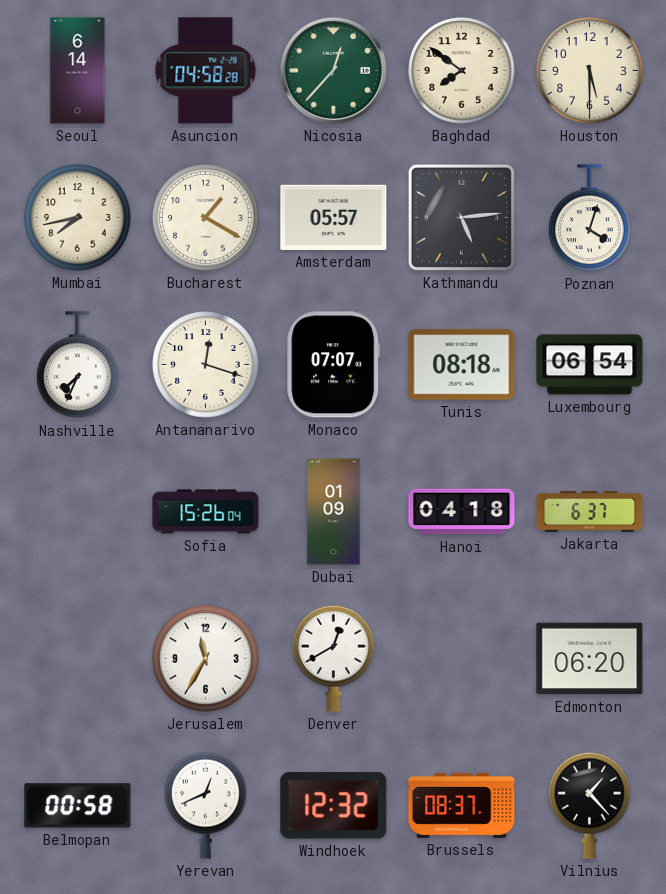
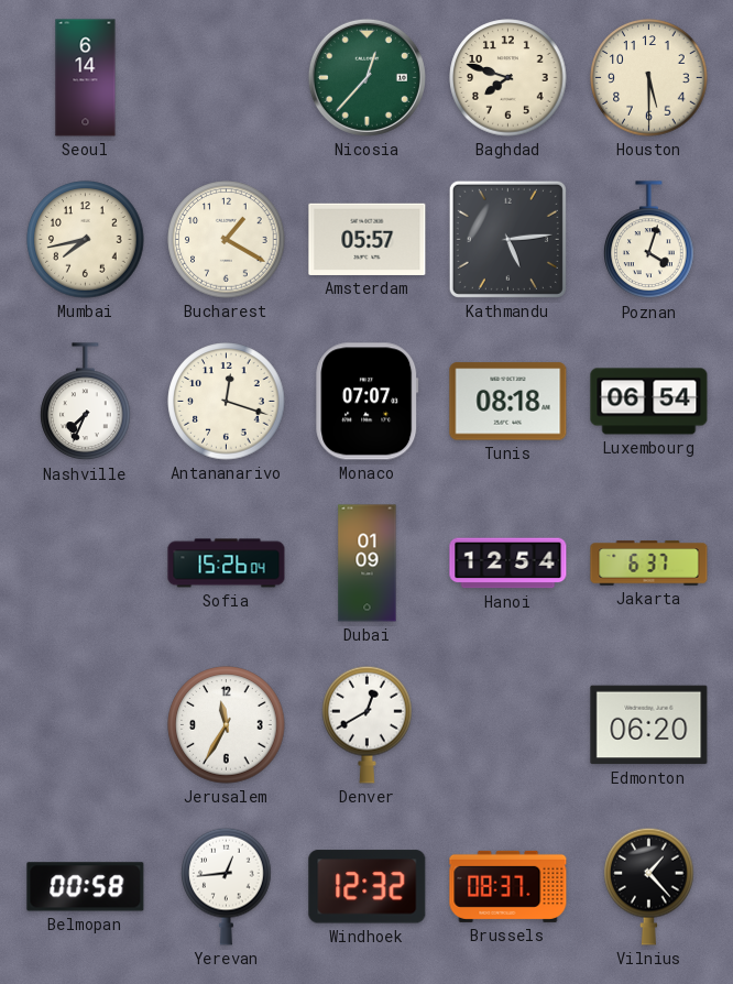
Asuncion: 04:58 -> none (206, 71)
Baghdad: 7:51 -> 7:48 (508, 78)
Hanoi: 04:18 -> 12:54 (508, 564)
Yerevan: 12:41 -> 12:44 (227, 886)
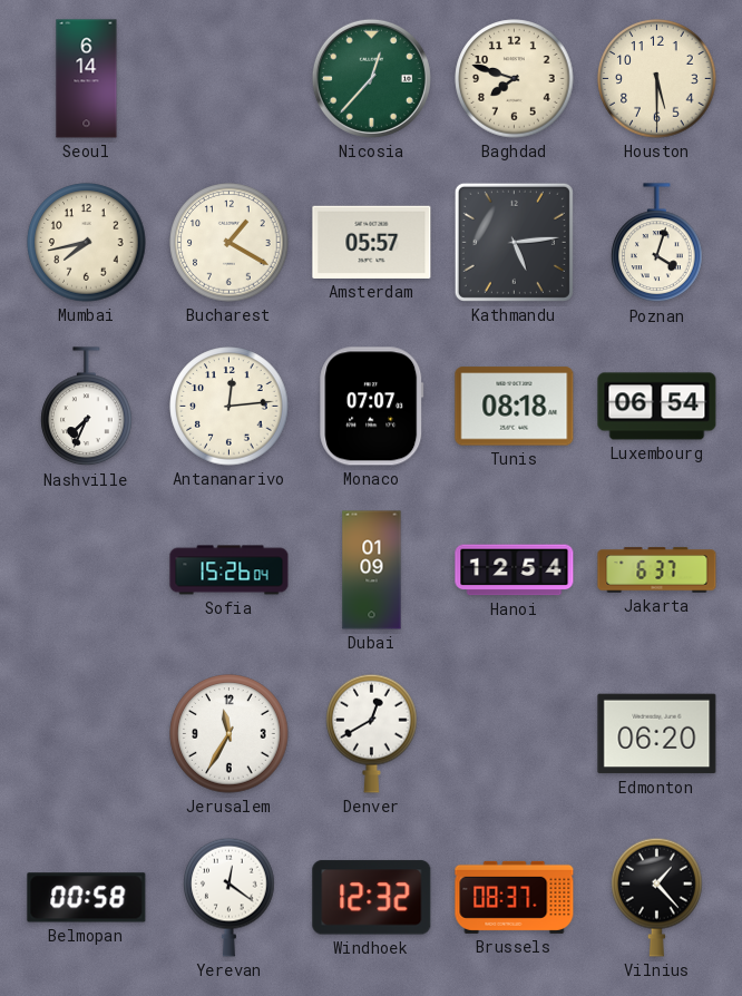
Antananarivo: 12:18 -> 12:14 (230, 407)
Yerevan: 12:44 -> 12:21 (230, 897)
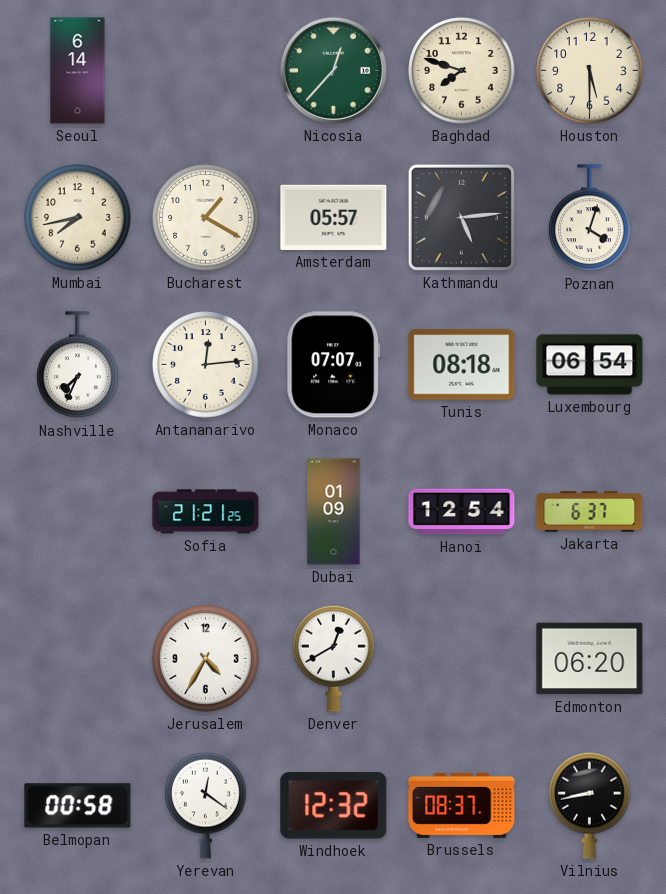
Sofia: 15:26 -> 21:21 (206, 512)
Jerusalem: 11:35 -> 4:35 (206, 659)
Vilnius: 1:23 -> 8:43 (590, 805)
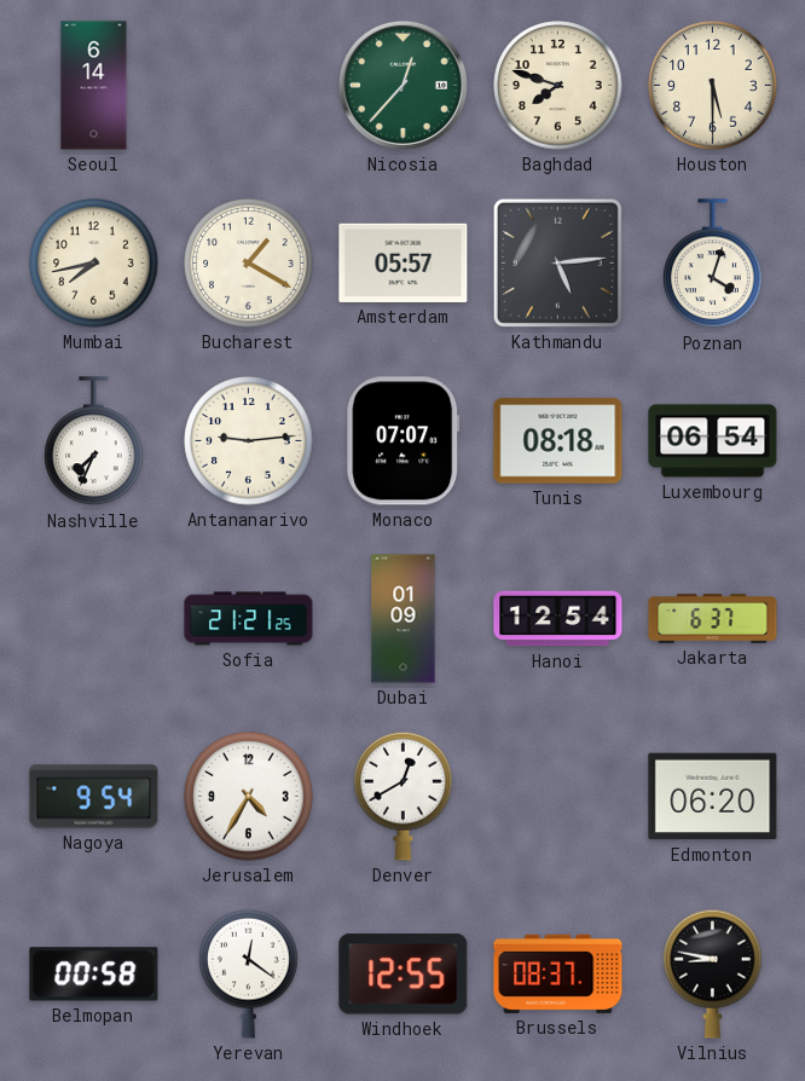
Antananarivo: 12:14 -> 9:14 (249, 441)
Nagoya: none -> 9:54 (94, 797)
Windhoek: 12:32 -> 12:55 (404, 975)
Vilnius: 8:43 -> 8:47 (713, 973)
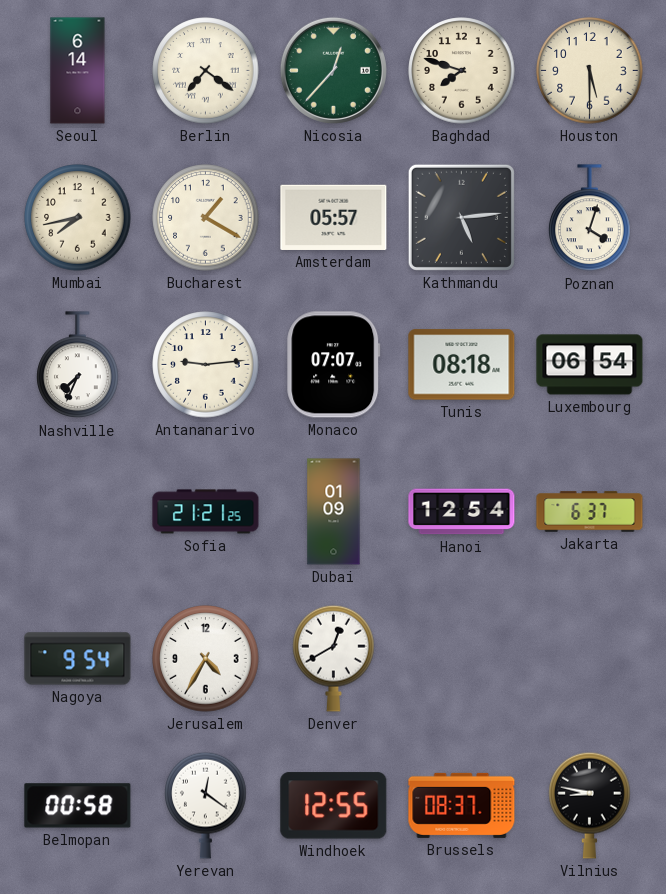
Berlin: none -> 7:21 (206, 71)
Edmonton: 06:20 -> none (713, 797)
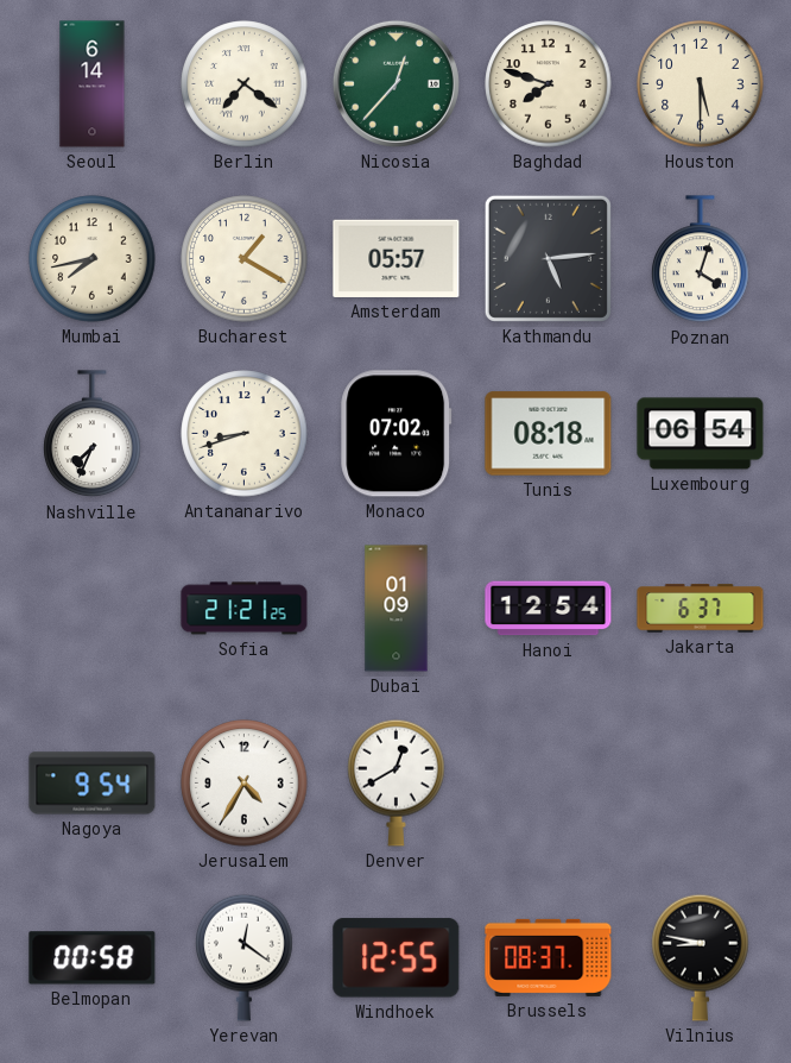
Antananarivo: 9:14 -> 8:42 (245, 434)
Monaco: 07:07 -> 07:02 (397, 434)
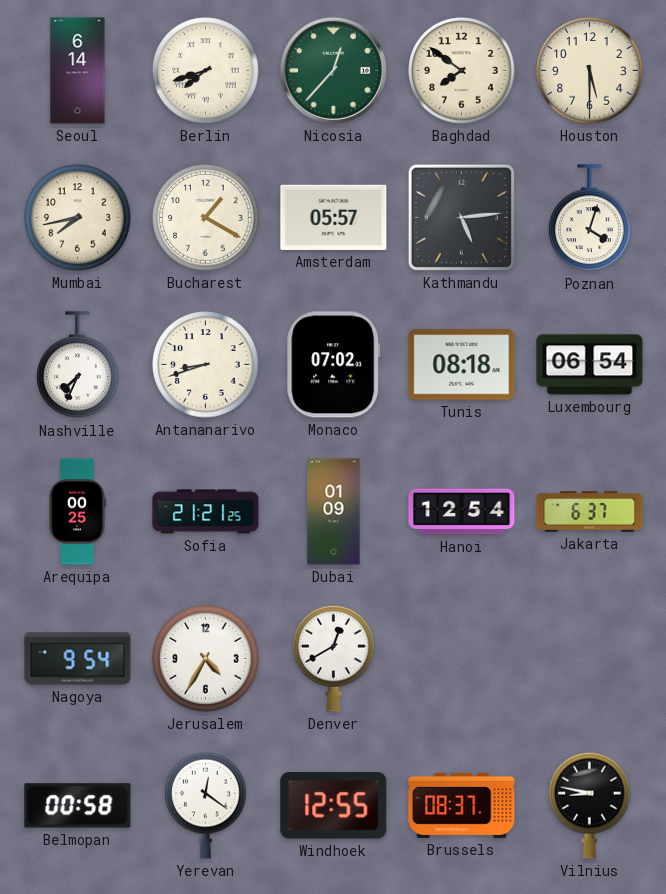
Berlin: 7:21 -> 7:42 (206, 71)
Baghdad: 7:48 -> 7:51 (462, 71)
Arequipa: none -> 00:25 (77, 512)
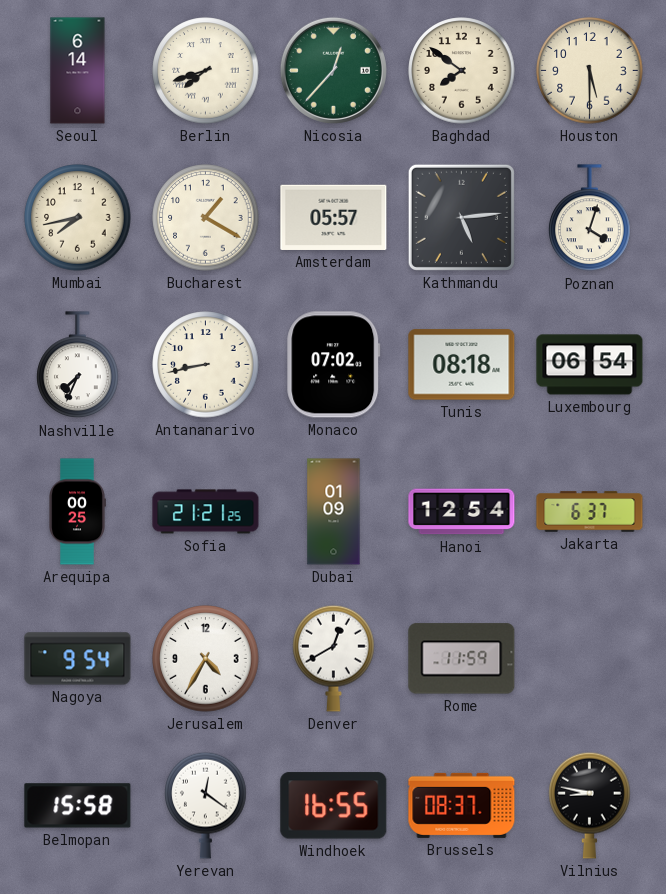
Antananarivo: 8:42 -> 8:43 (206, 365)
Rome: none -> 11:59 (462, 659)
Belmopan: 00:58 -> 15:58 (78, 806)
Windhoek: 12:55 -> 16:55 (334, 806)
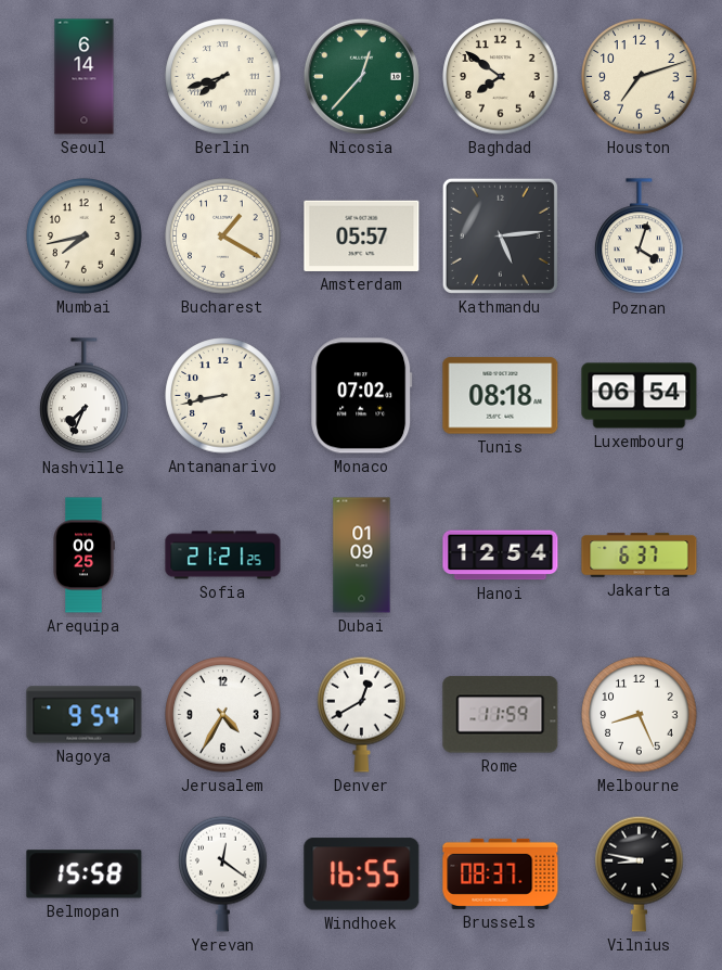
Houston: 5:30 -> 7:12 (640, 77)
Melbourne: none -> 8:26 (640, 715)
